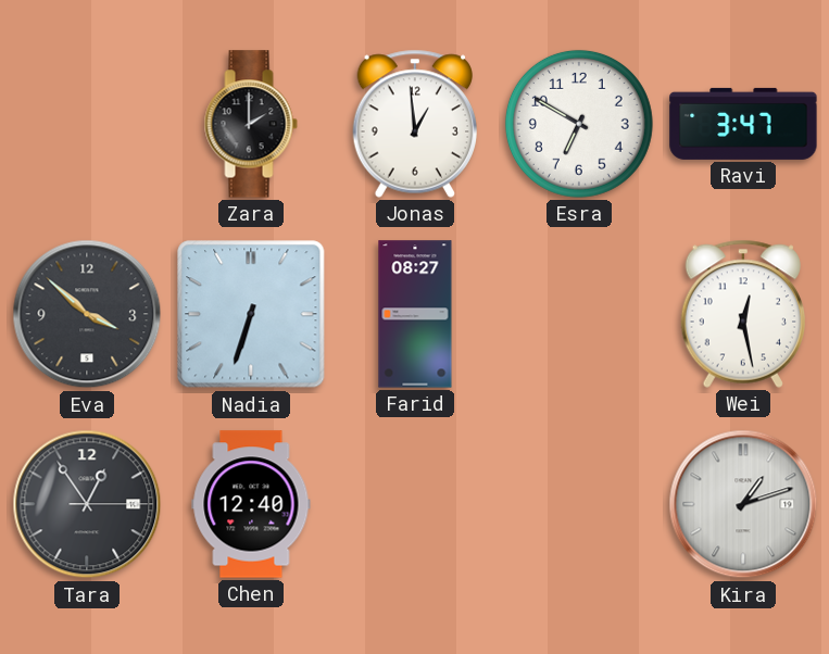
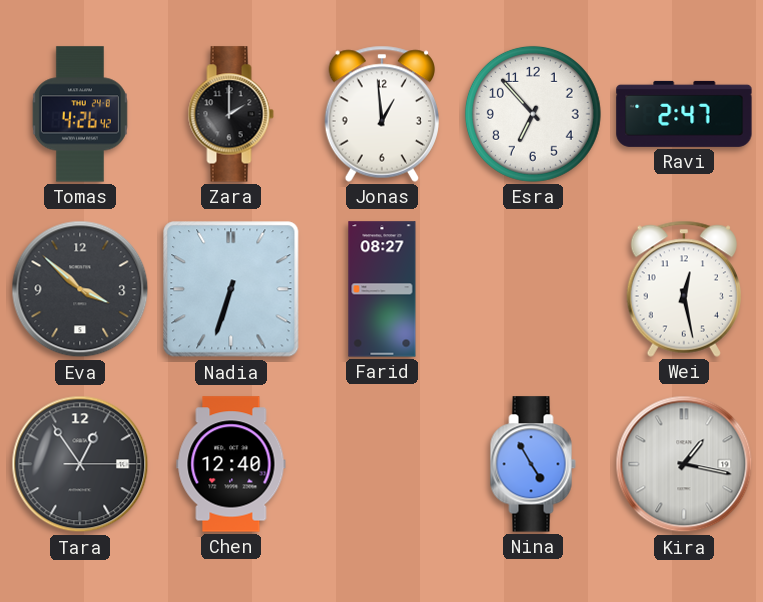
Tomas: none -> 4:26 (80, 114)
Esra: 6:50 -> 6:53 (533, 114)
Ravi: 3:47 -> 2:47 (684, 114)
Nina: none -> 4:55 (533, 464)
Kira: 1:12 -> 1:17 (684, 464)
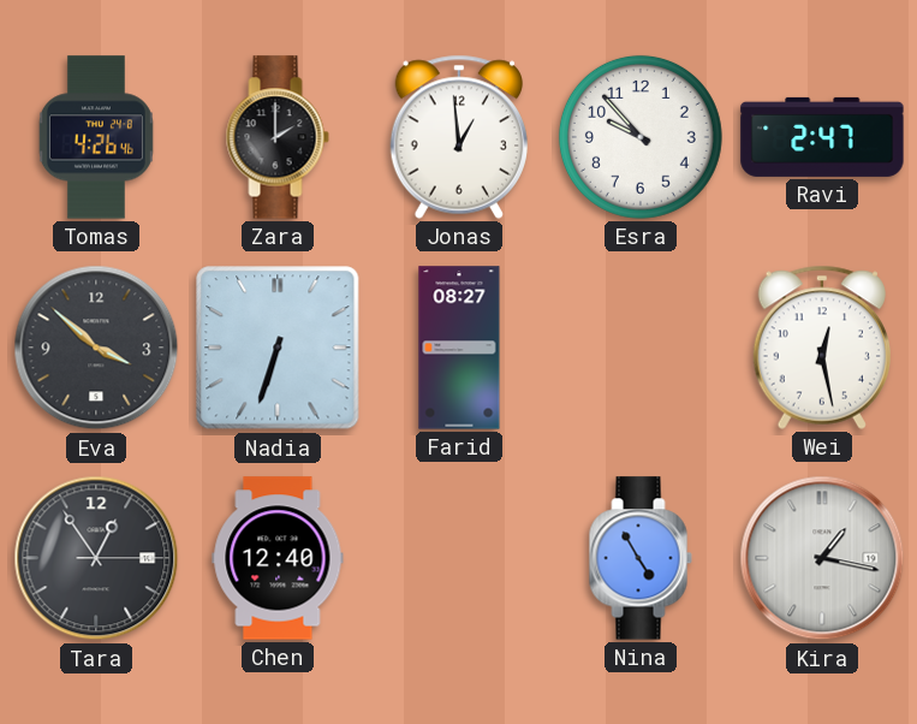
Tomas: 4:26:42 -> 4:26:46 (96, 137)
Esra: 6:53 -> 9:53 (641, 137)
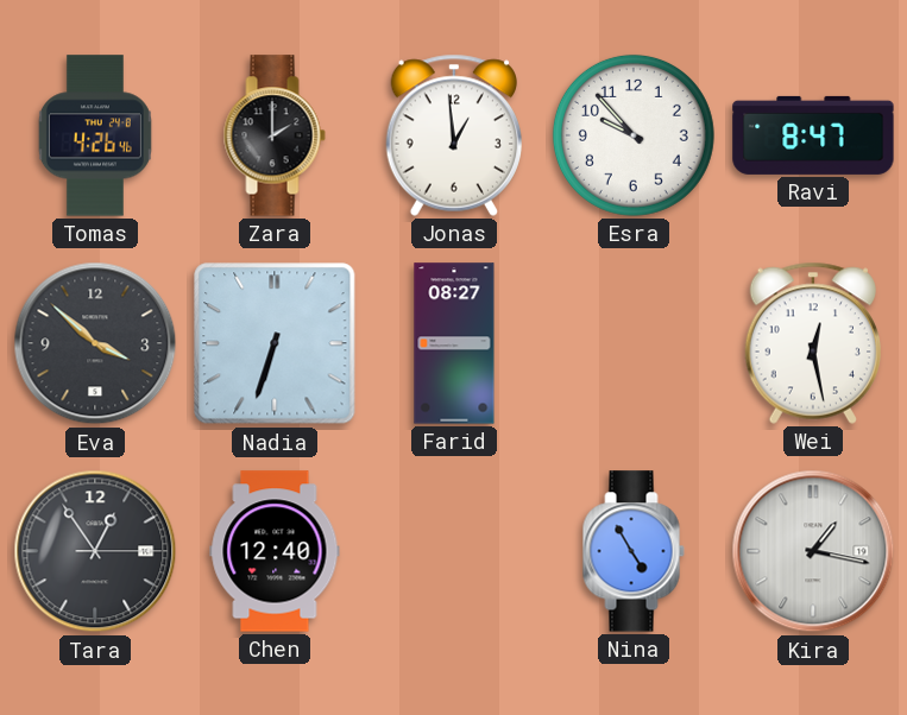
Ravi: 2:47 -> 8:47 (813, 135)
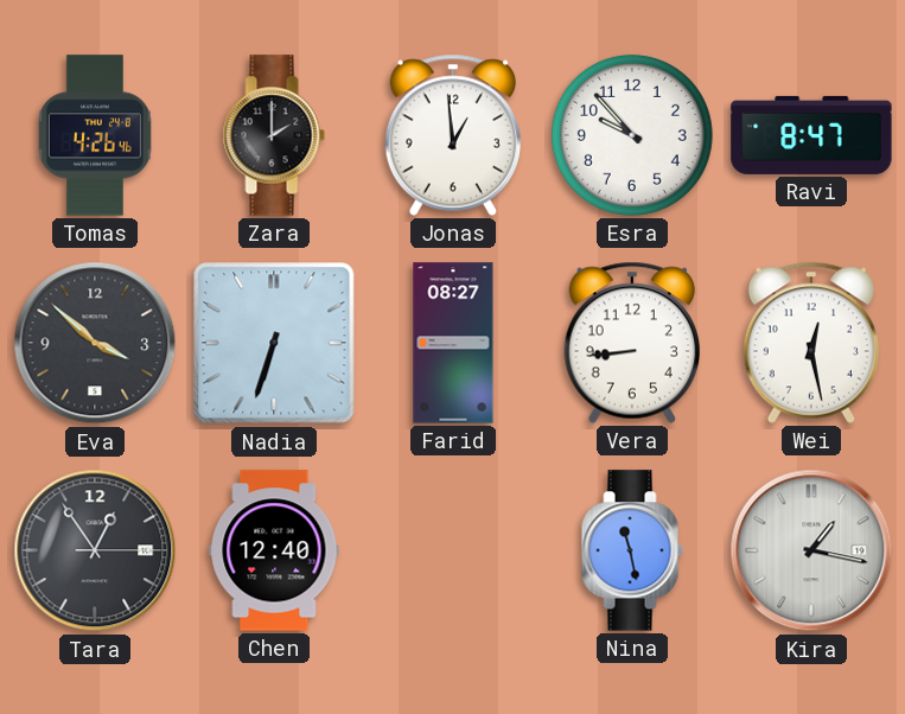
Vera: none -> 8:44 (631, 343)
Nina: 4:55 -> 11:28 (632, 550)
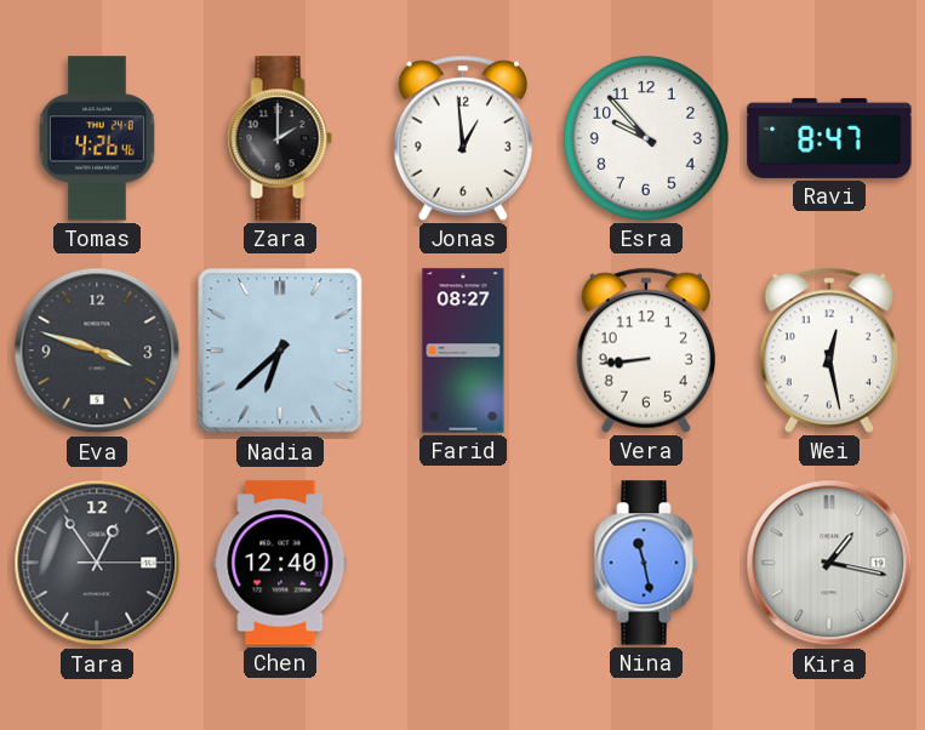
Eva: 3:52 -> 3:48 (97, 350)
Nadia: 6:33 -> 6:38 (280, 350)
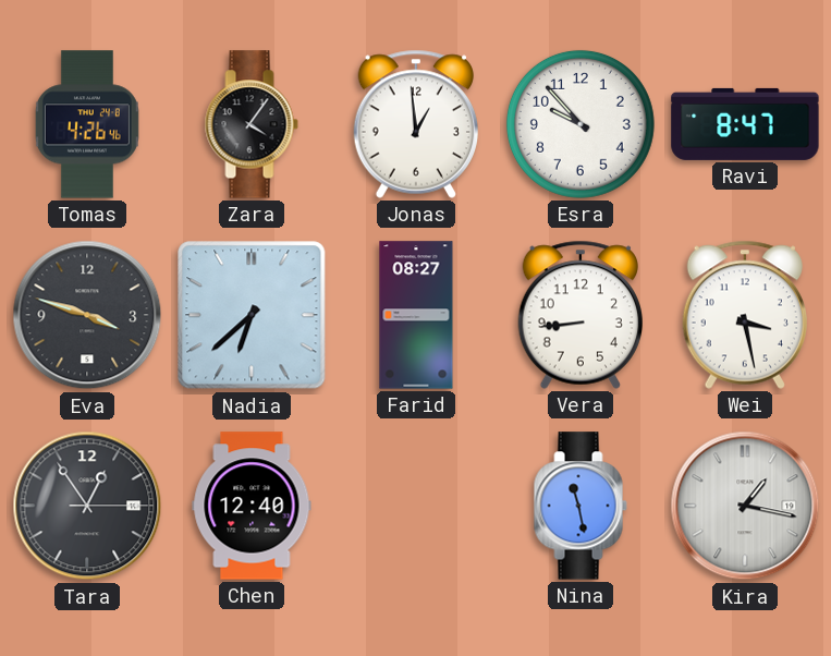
Zara: 2:00 -> 4:06 (252, 124)
Wei: 12:28 -> 3:28 (744, 315)
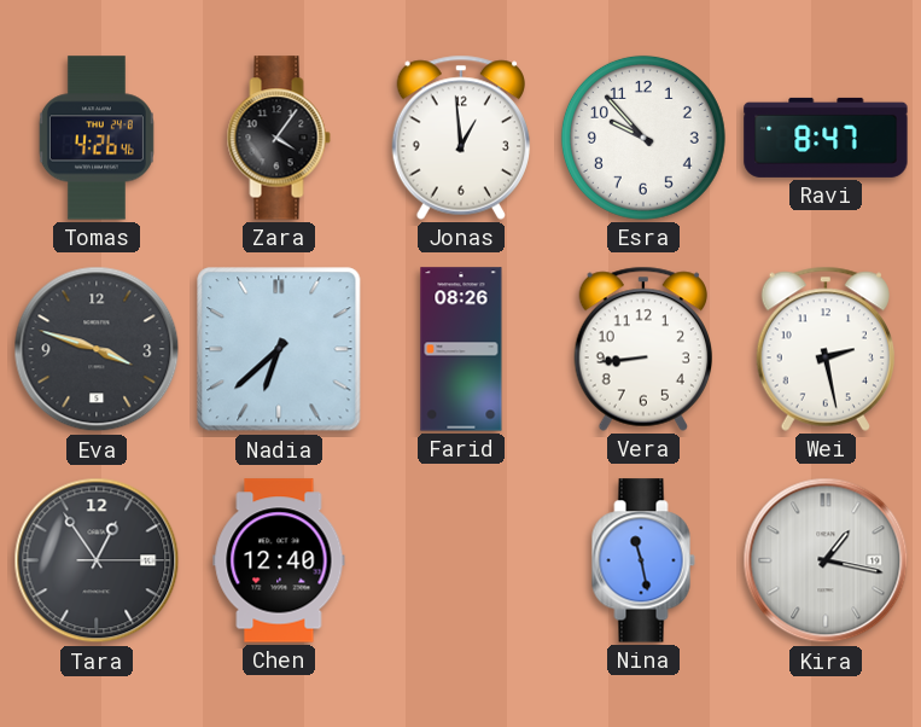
Farid: 08:27 -> 08:26 (461, 349)
Wei: 3:28 -> 2:28 (824, 349)
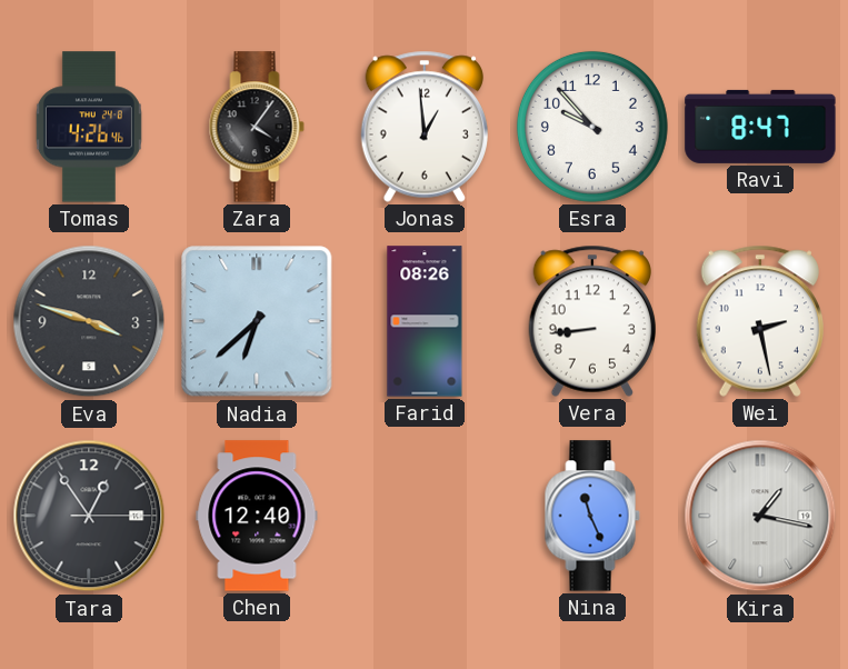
Nina: 11:28 -> 11:26 (592, 516)
